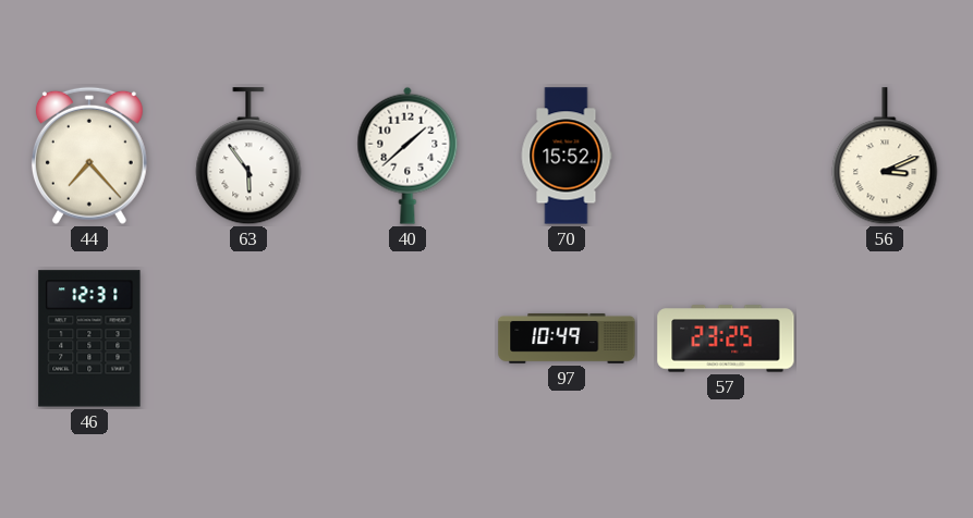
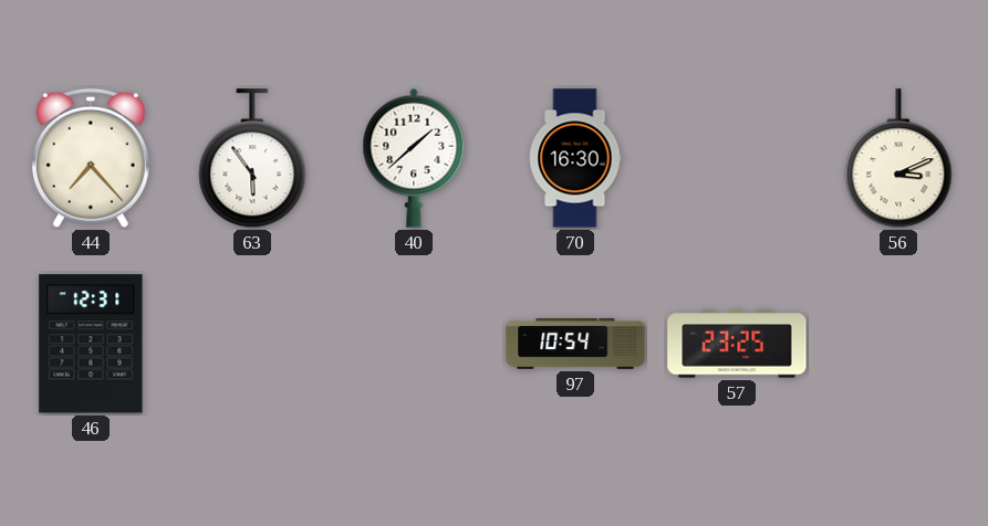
70: 15:52 -> 16:30 (575, 158)
97: 10:49 -> 10:54 (575, 344)
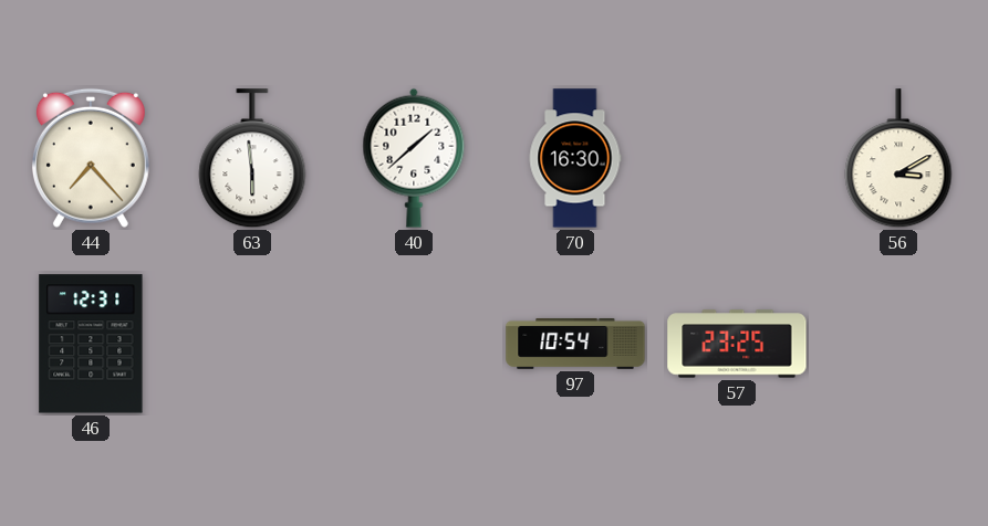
63: 5:54 -> 5:59 (252, 159)
56: 3:11 -> 3:10 (898, 159)
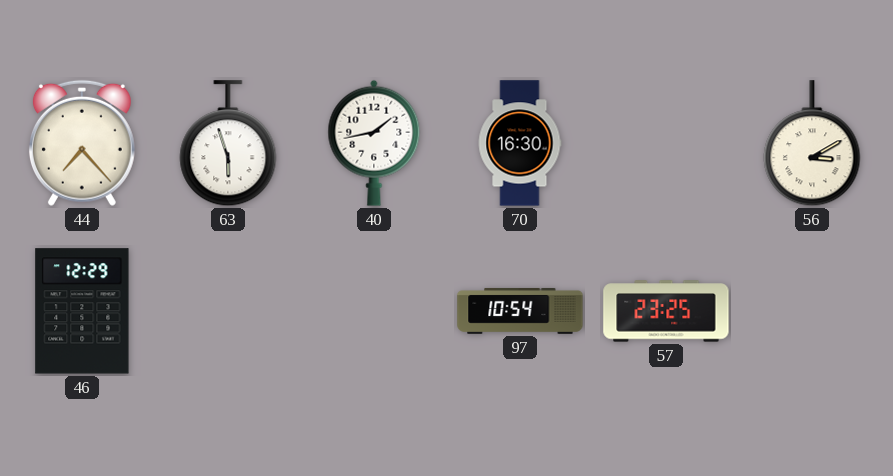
63: 5:59 -> 5:57 (228, 144)
40: 1:38 -> 1:43 (374, 143)
46: 12:31 -> 12:29 (82, 311)
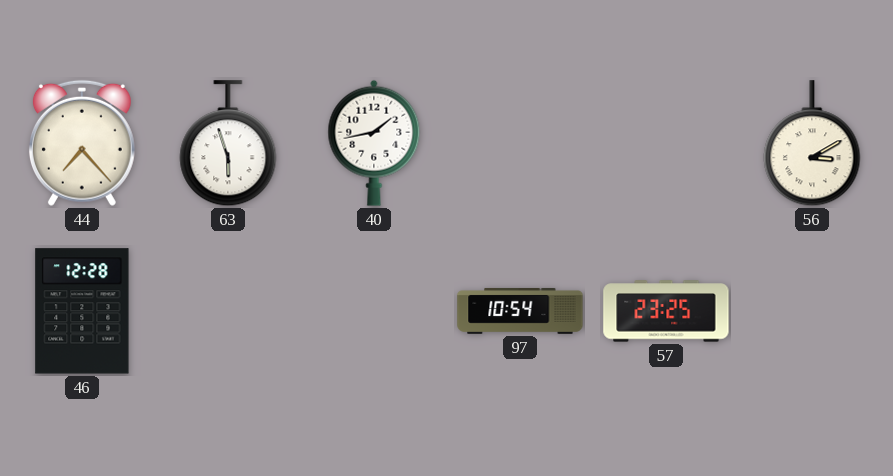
70: 16:30 -> none (520, 143)
46: 12:29 -> 12:28 (82, 311)
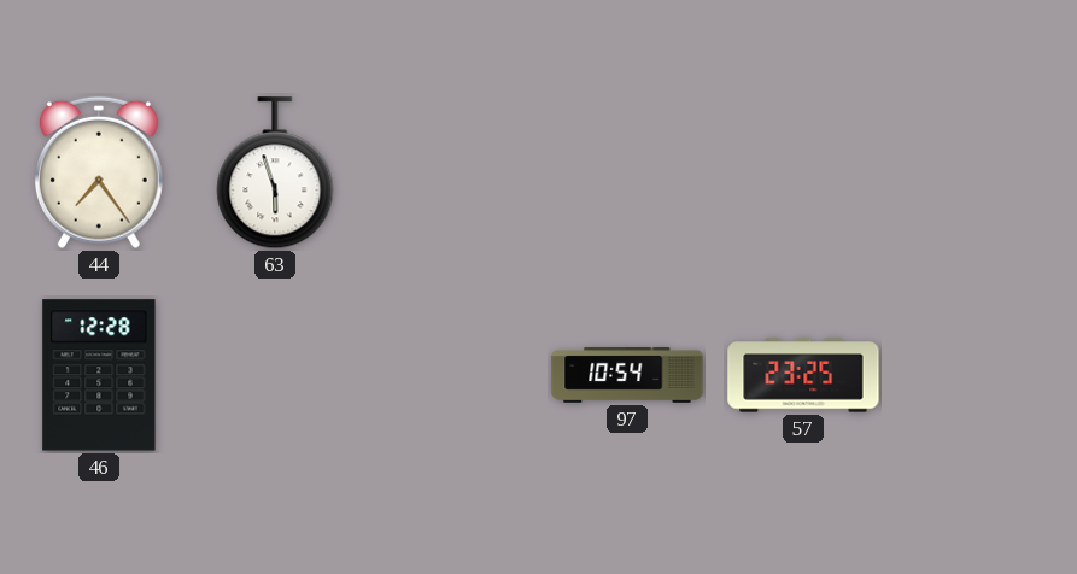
44: 7:23 -> 7:24 (99, 172)
40: 1:43 -> none (374, 143)
56: 3:10 -> none (812, 144)
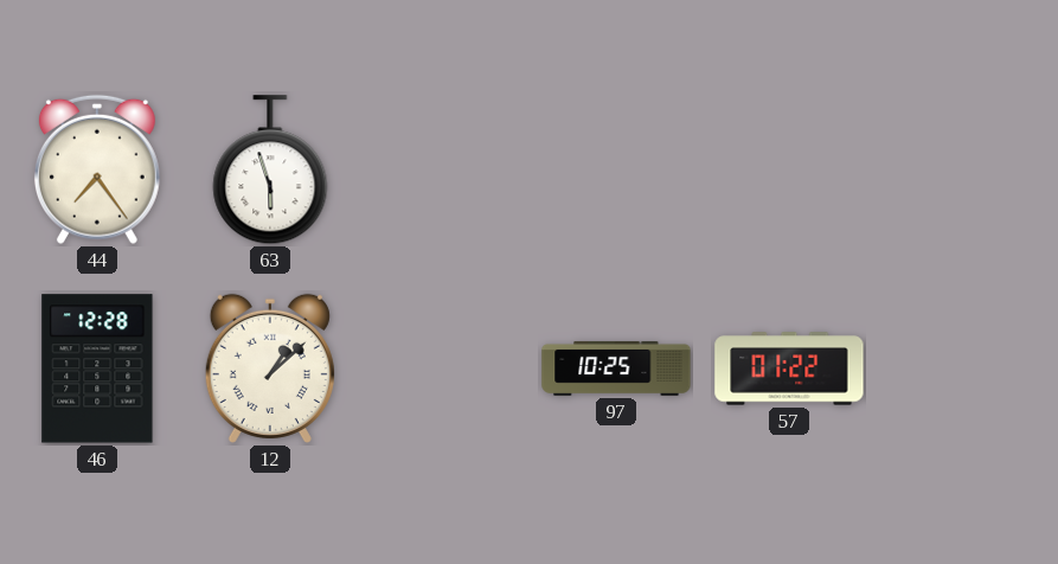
12: none -> 1:08 (270, 368)
97: 10:54 -> 10:25 (616, 368)
57: 23:25 -> 01:22 (789, 368)
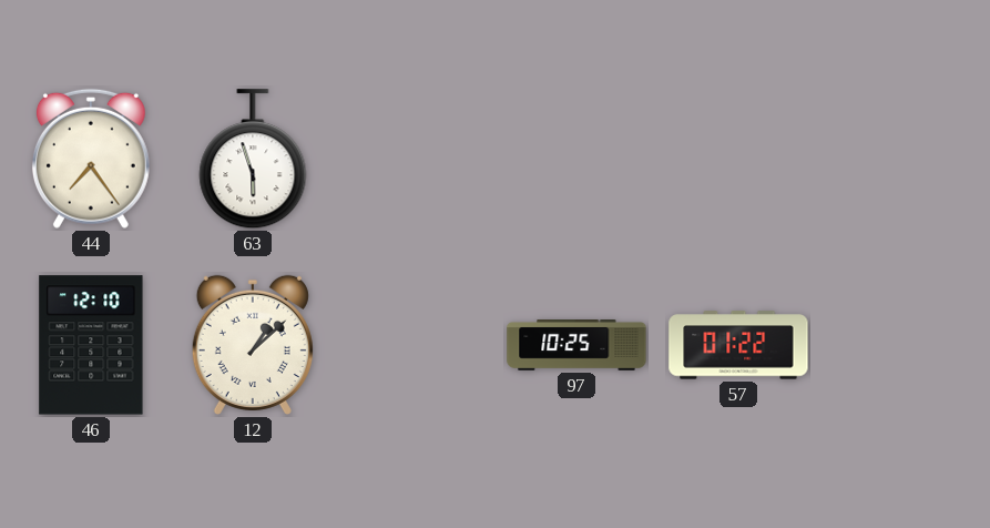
46: 12:28 -> 12:10 (91, 345)
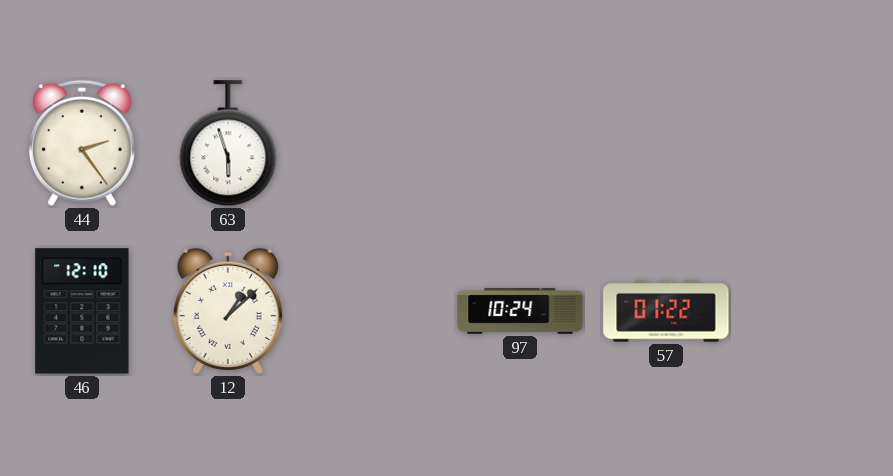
44: 7:24 -> 2:24 (82, 143)
97: 10:25 -> 10:24 (520, 311)
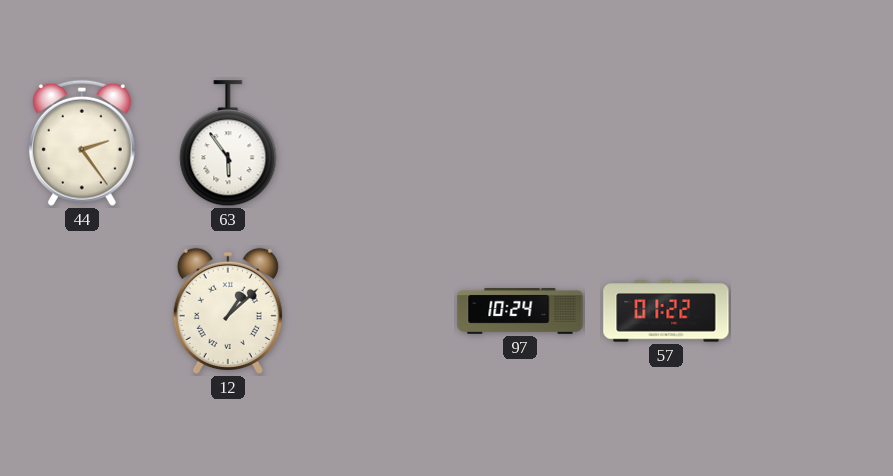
63: 5:57 -> 5:54 (228, 144)
46: 12:10 -> none (82, 311)
